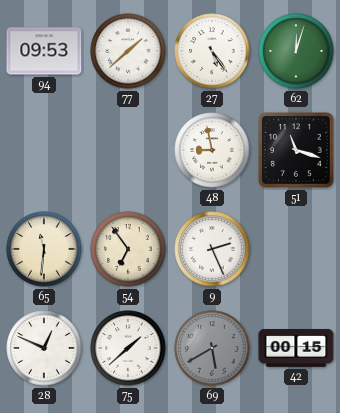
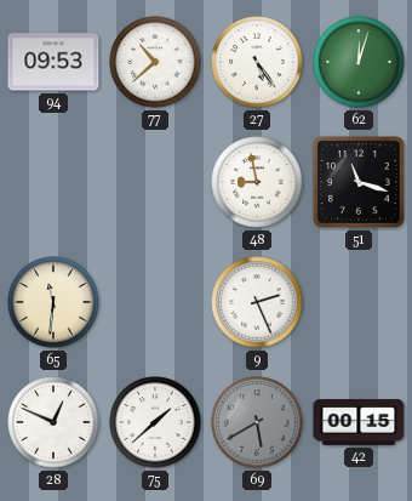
77: 1:38 -> 10:38 (155, 62)
54: 6:54 -> none (128, 249)
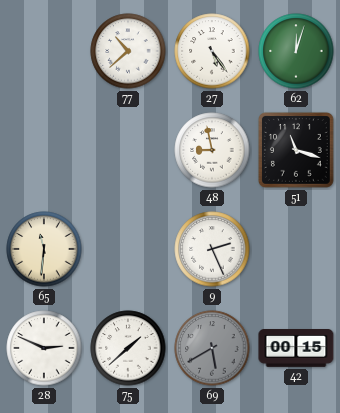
94: 09:53 -> none (53, 62)
28: 12:49 -> 2:49 (44, 348)
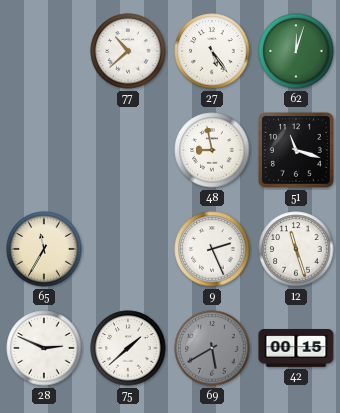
65: 11:31 -> 11:35 (44, 249)
12: none -> 11:27 (296, 249)
